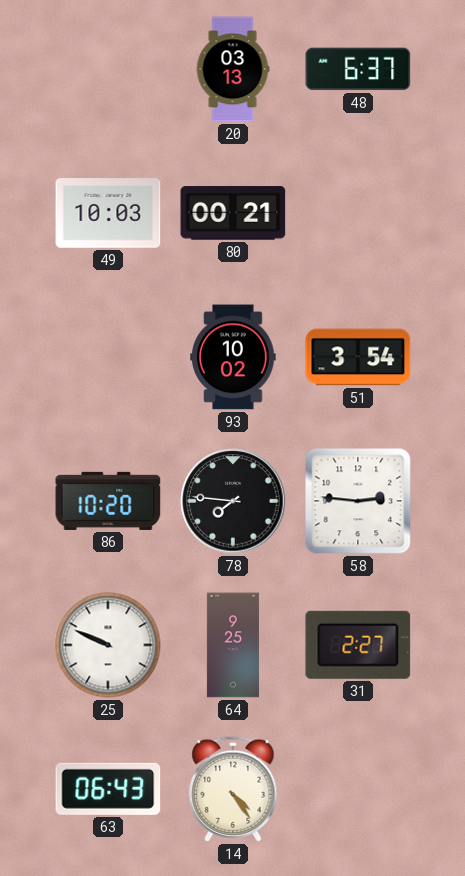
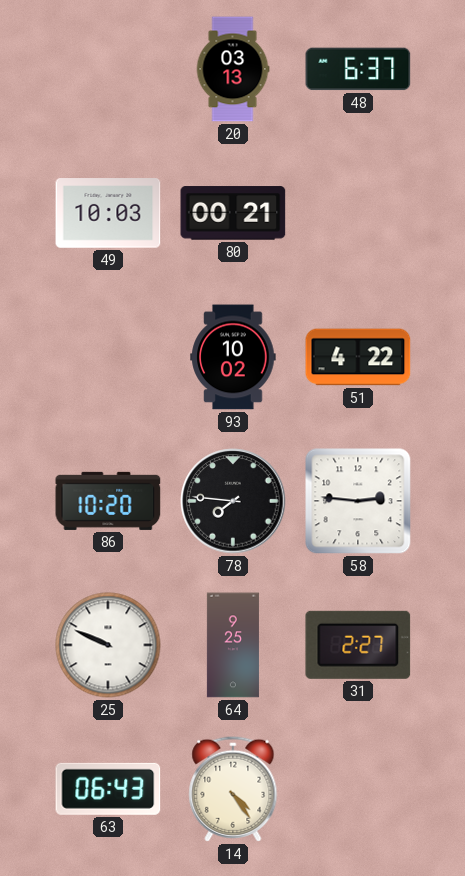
51: 3:54 -> 4:22 (358, 357)
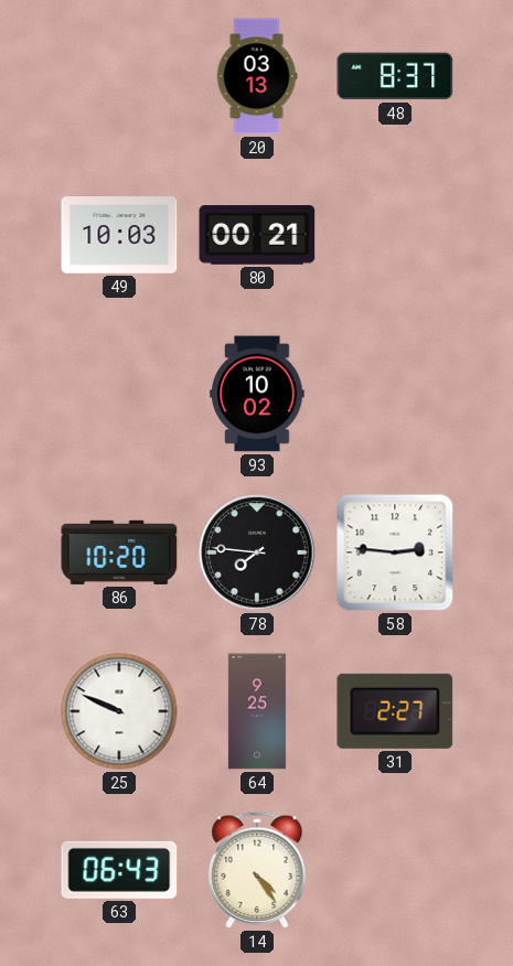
48: 6:37 -> 8:37 (395, 76)
51: 4:22 -> none (358, 357)
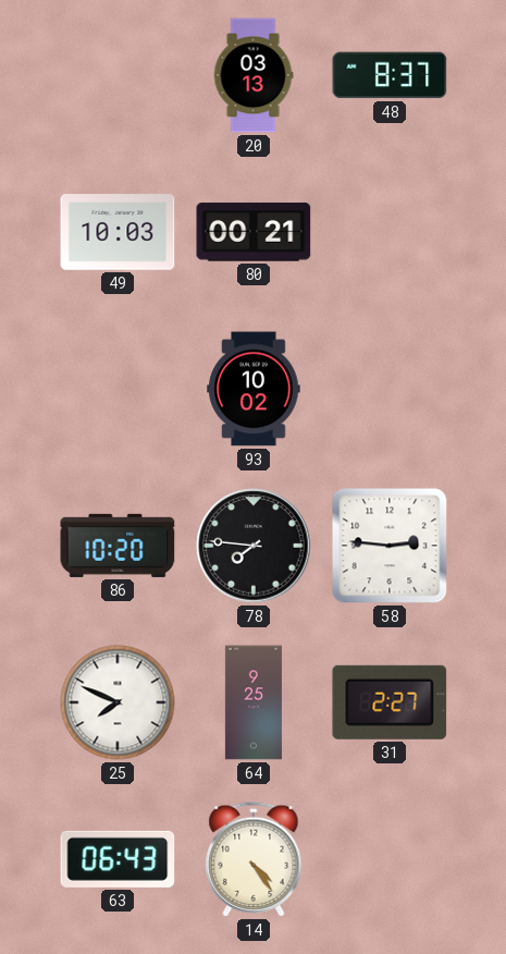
25: 9:49 -> 7:49 (118, 702)
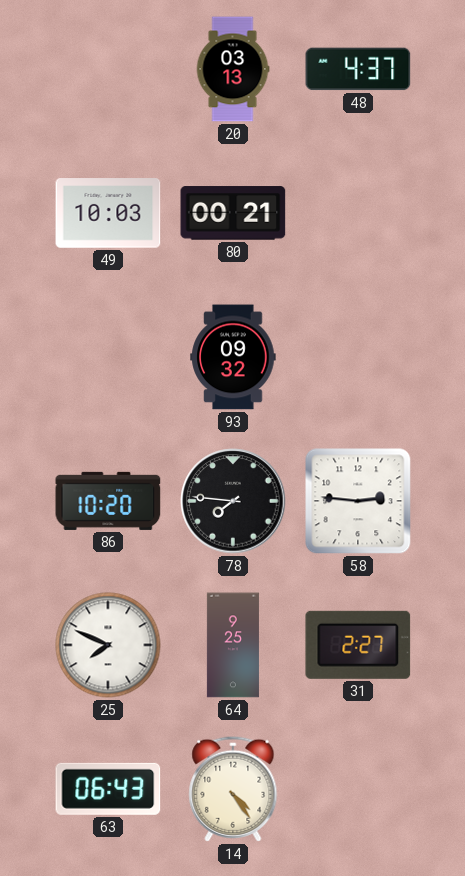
48: 8:37 -> 4:37 (358, 69)
93: 10:02 -> 09:32 (233, 357)
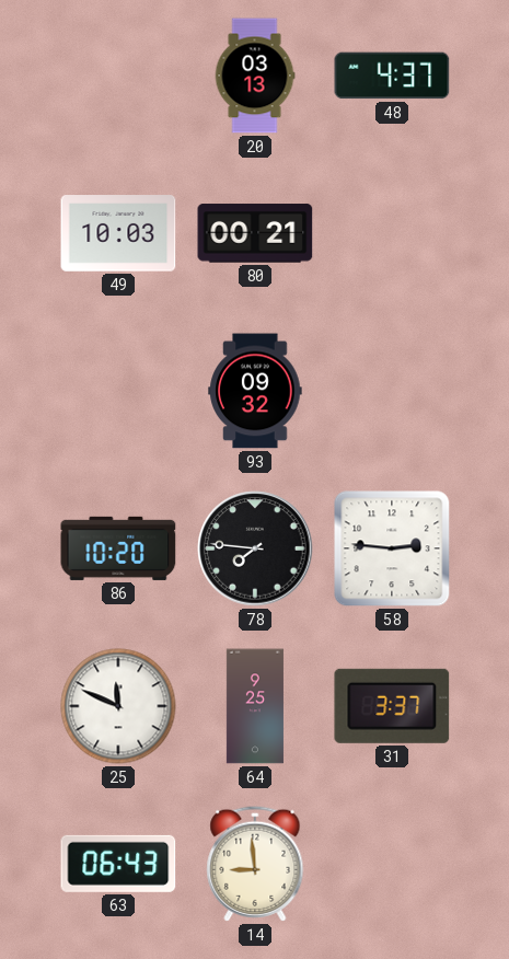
25: 7:49 -> 11:49 (118, 706)
31: 2:27 -> 3:37 (392, 706)
14: 4:24 -> 8:59 (255, 864)
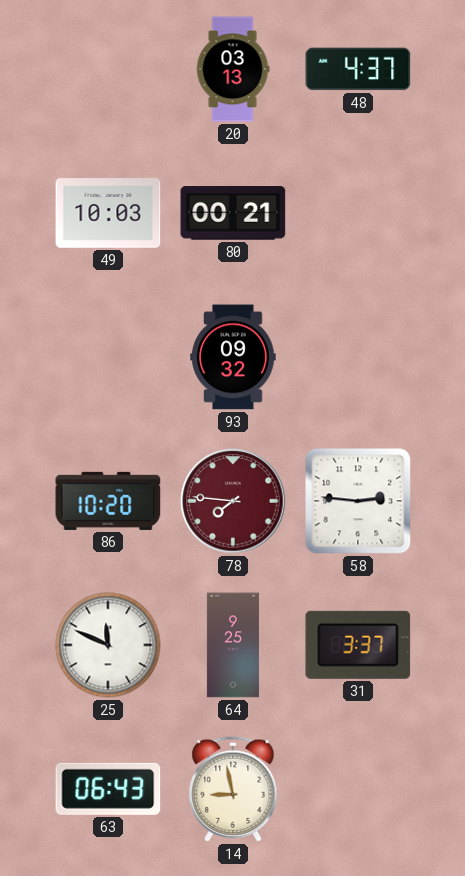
78 dial: black -> burgundy (233, 501)
14: 8:59 -> 8:58 (233, 789)
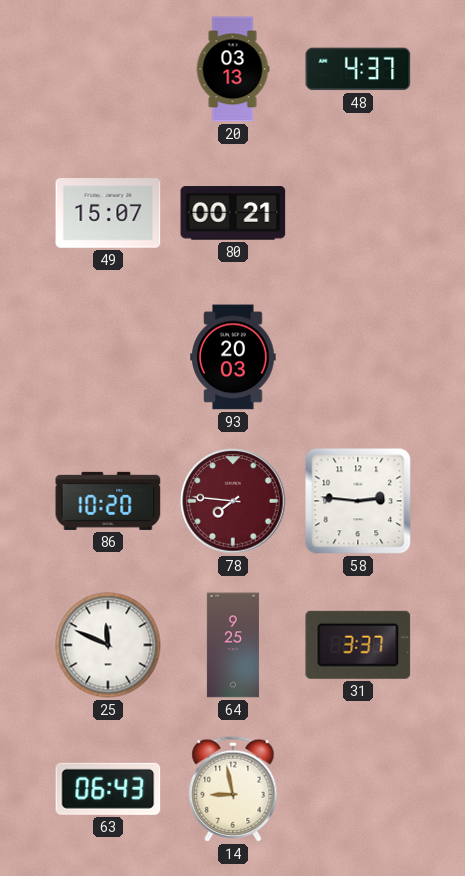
49: 10:03 -> 15:07 (108, 213)
93: 09:32 -> 20:03 (233, 357)
